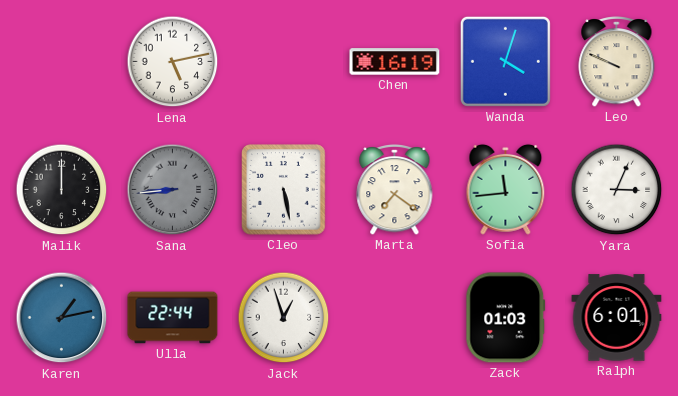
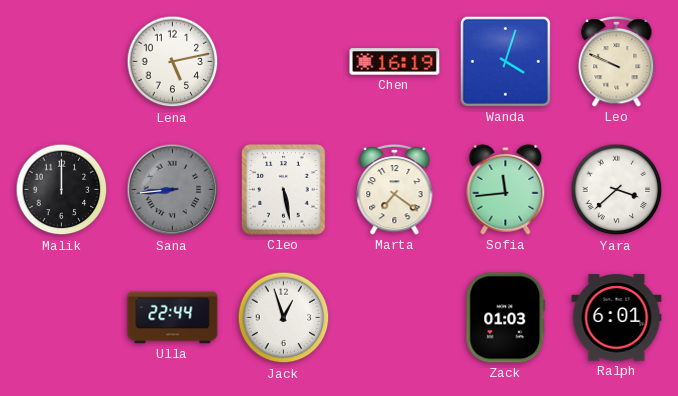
Yara: 3:04 -> 3:38 (617, 190)
Karen: 1:13 -> none (62, 318)
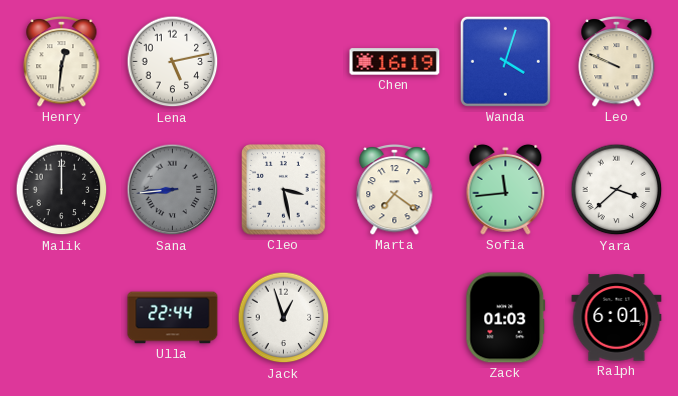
Henry: none -> 12:31 (62, 61)
Cleo: 5:28 -> 3:28 (284, 190)
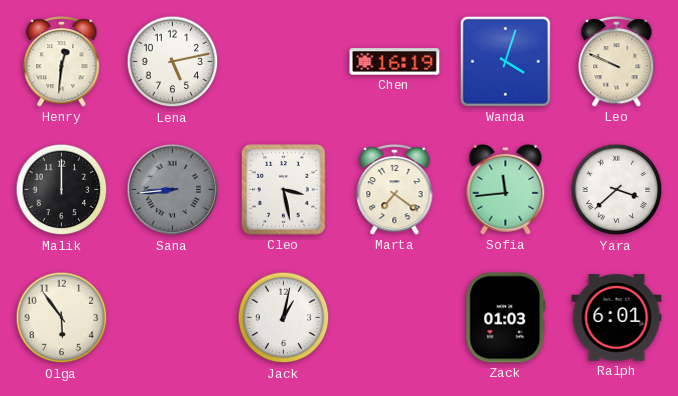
Olga: none -> 5:54 (62, 318)
Ulla: 22:44 -> none (173, 318)
Jack: 12:57 -> 1:02 (284, 318)
